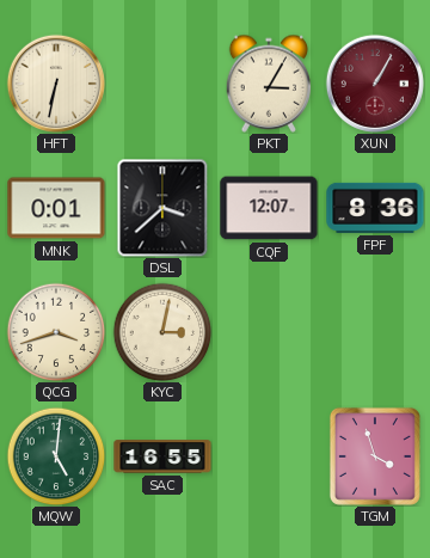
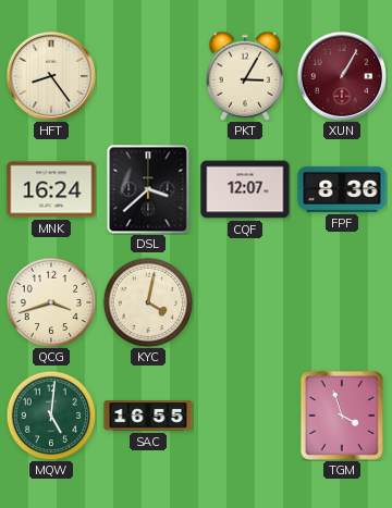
HFT: 6:32 -> 8:24 (51, 76)
MNK: 0:01 -> 16:24 (51, 189)
KYC: 3:02 -> 4:02 (148, 302)
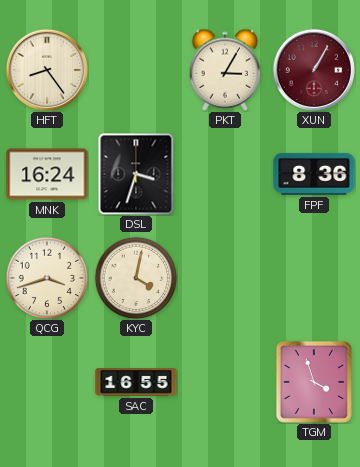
DSL: 3:38 -> 3:33 (136, 174)
CQF: 12:07 -> none (245, 189)
MQW: 5:01 -> none (51, 416)
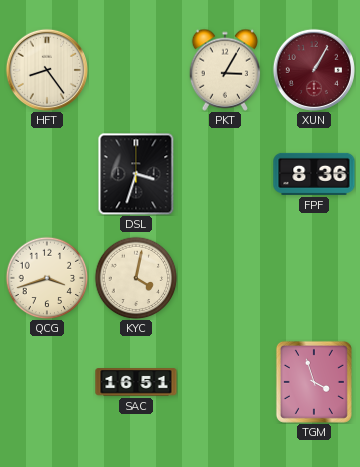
MNK: 16:24 -> none (47, 174)
SAC: 16:55 -> 16:51 (136, 382)
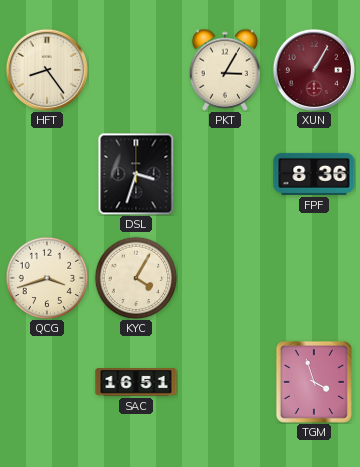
KYC: 4:02 -> 4:05 (136, 278)
